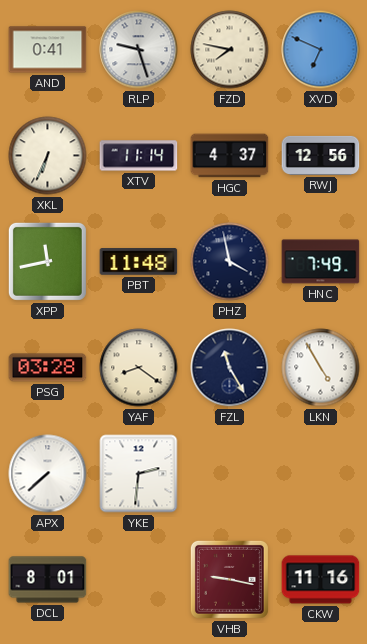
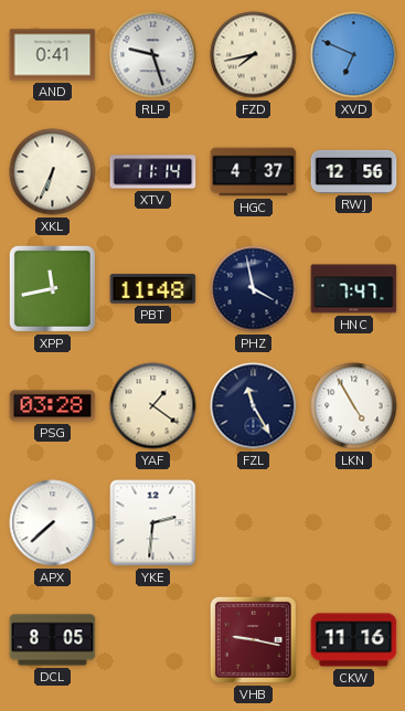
FZD: 7:47 -> 7:43 (254, 55)
HNC: 7:49 -> 7:47 (354, 289)
YAF: 8:21 -> 1:21 (153, 406)
DCL: 8:01 -> 8:05 (53, 640)
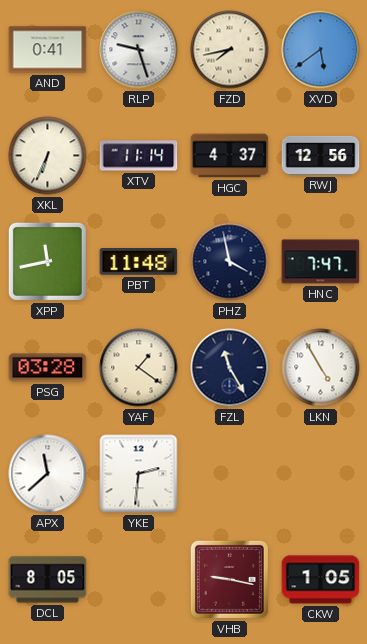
XVD: 6:49 -> 5:39 (321, 50)
APX: 7:38 -> 11:38 (48, 474)
CKW: 11:16 -> 1:05 (321, 580)
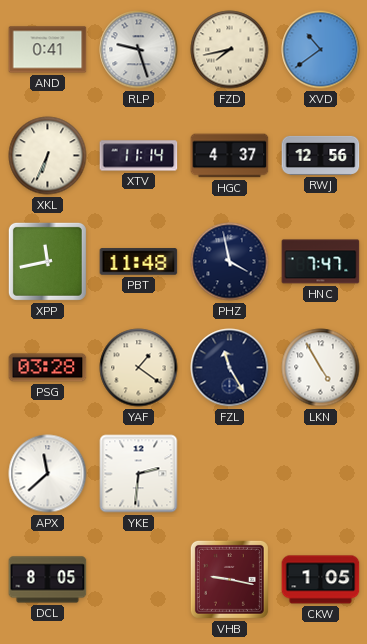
XVD: 5:39 -> 10:39 (321, 50)
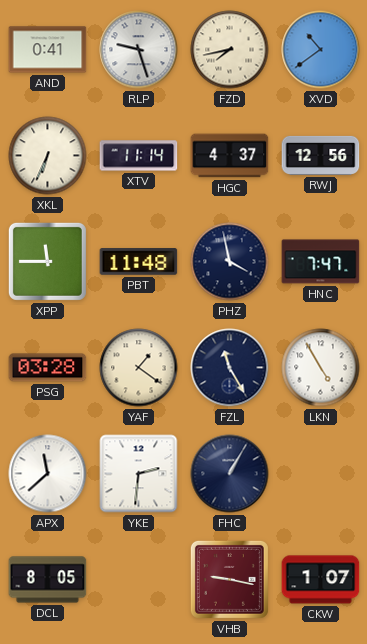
XPP: 11:43 -> 11:45 (47, 261)
FHC: none -> 1:05 (230, 474)
CKW: 1:05 -> 1:07 (321, 580)
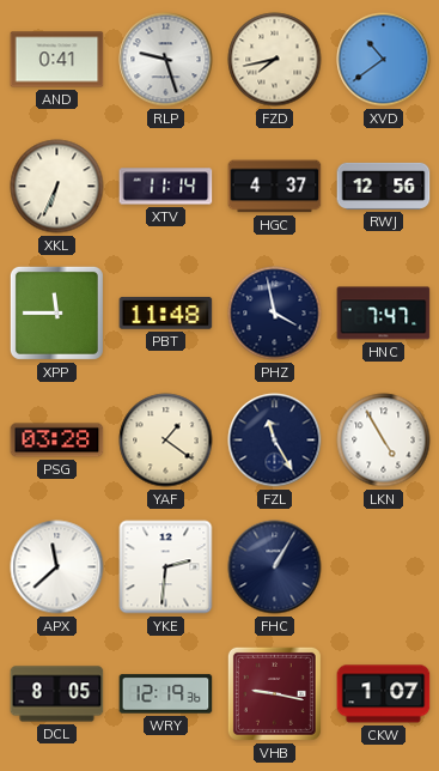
WRY: none -> 12:19 (166, 694)
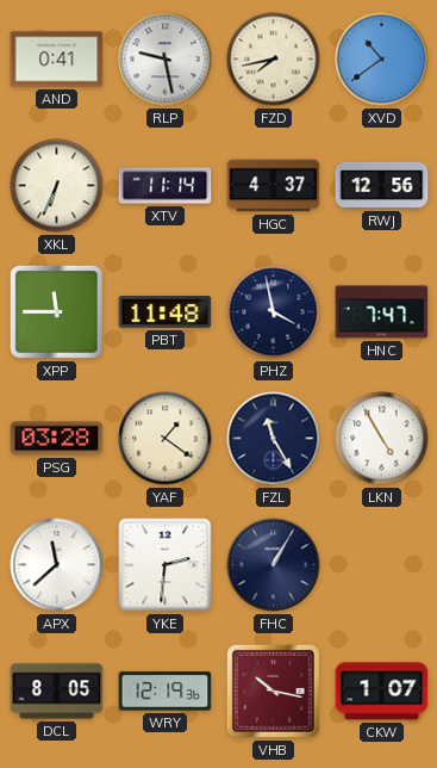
RLP: 9:27 -> 9:28 (166, 60)
VHB: 9:17 -> 10:17 (273, 690)
